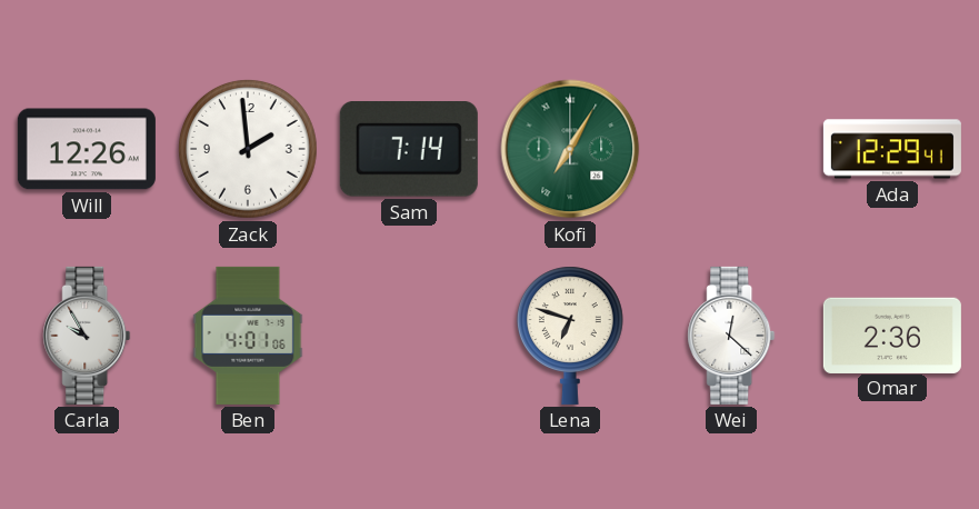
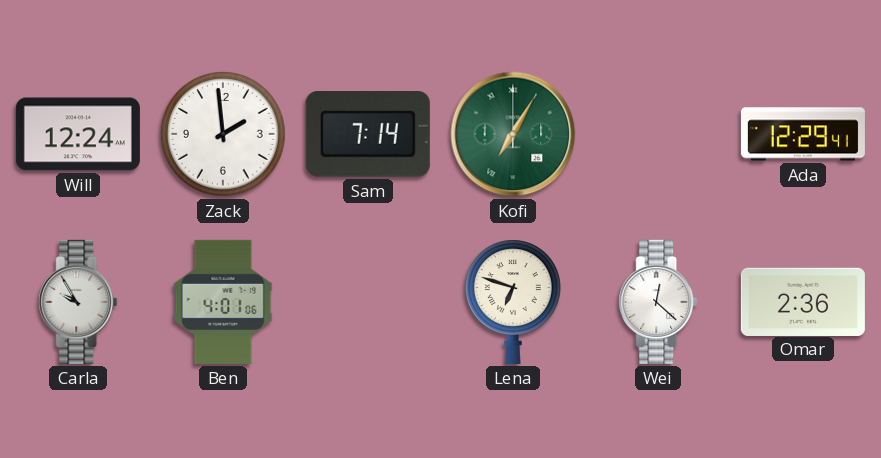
Will: 12:26 -> 12:24 (78, 134)
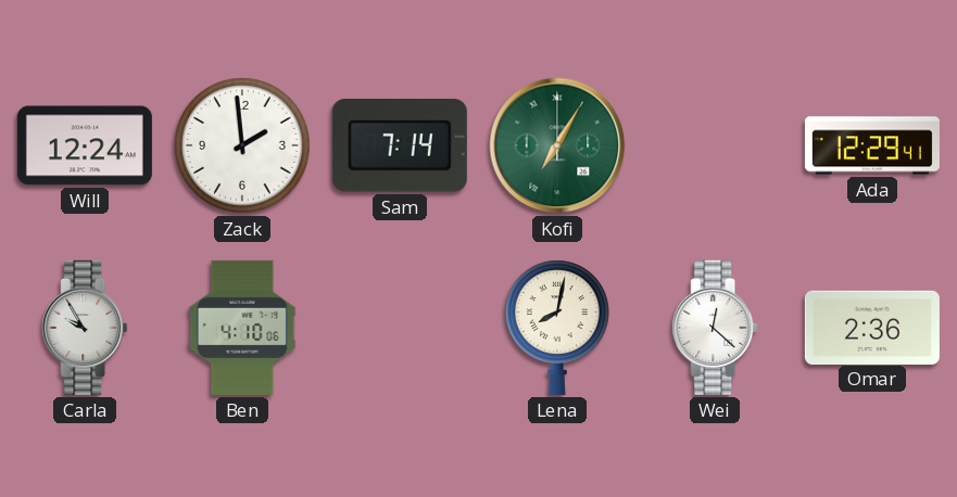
Ben: 4:01 -> 4:10 (242, 328)
Lena: 6:48 -> 8:02 (557, 328)
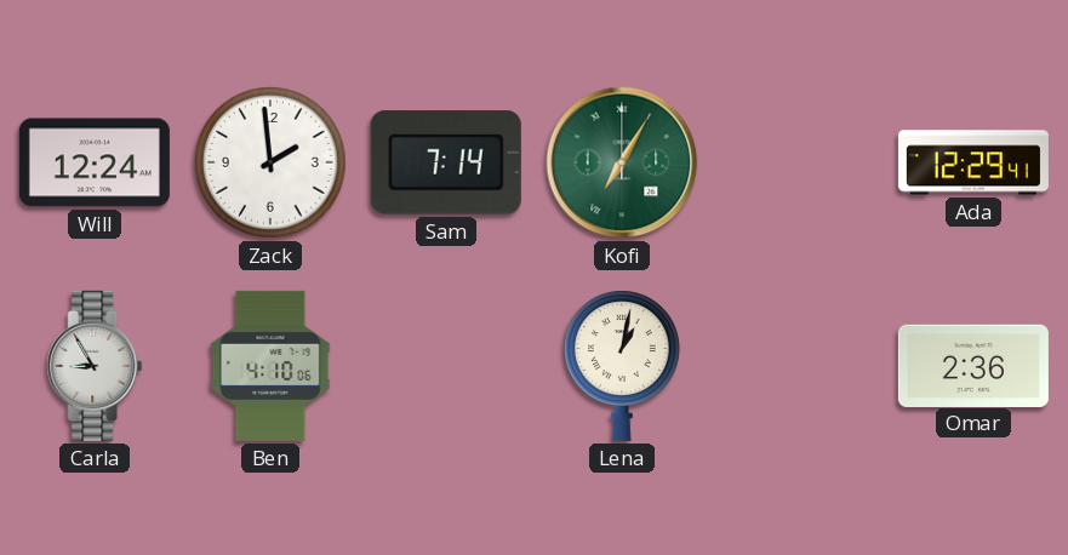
Carla: 9:55 -> 8:55 (95, 366)
Lena: 8:02 -> 1:02 (622, 366)
Wei: 12:22 -> none (715, 328)
